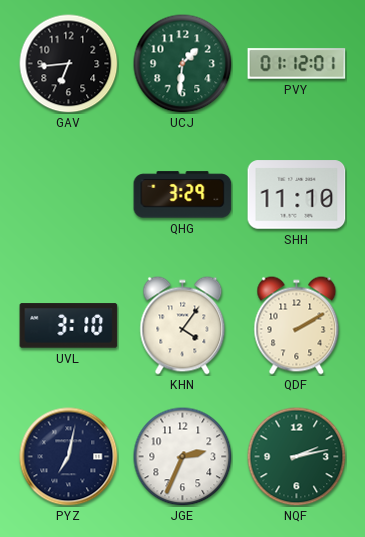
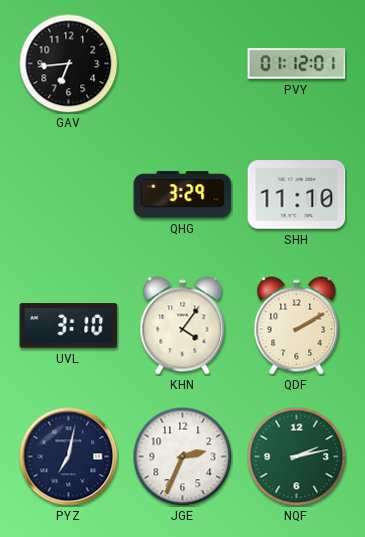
UCJ: 1:31 -> none (183, 64)
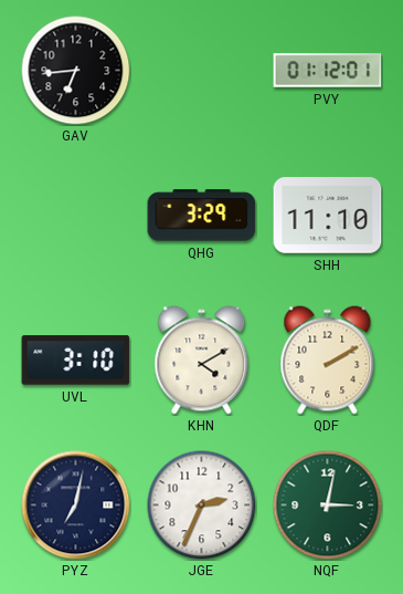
KHN: 4:06 -> 4:10 (202, 361)
NQF: 2:13 -> 3:02 (328, 506)
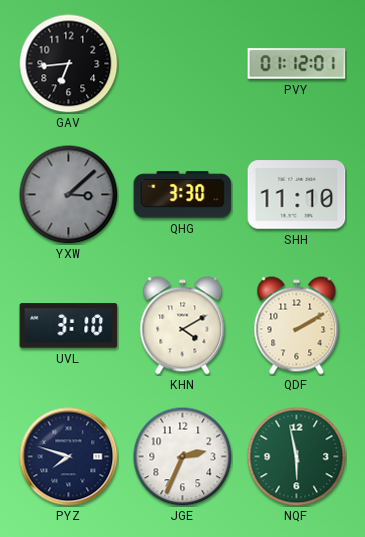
YXW: none -> 3:08 (69, 195)
QHG: 3:29 -> 3:30 (183, 195)
PYZ: 7:02 -> 7:48 (69, 457)
NQF: 3:02 -> 5:58 (297, 457)
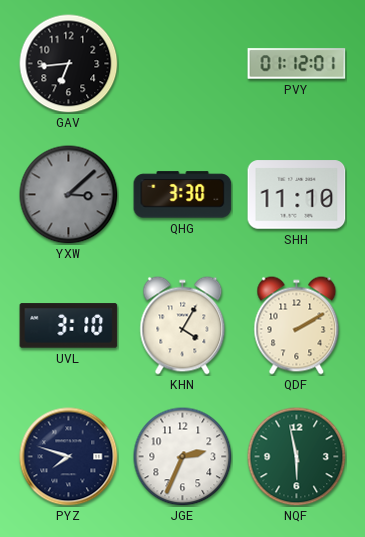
KHN: 4:10 -> 4:05 (183, 326)
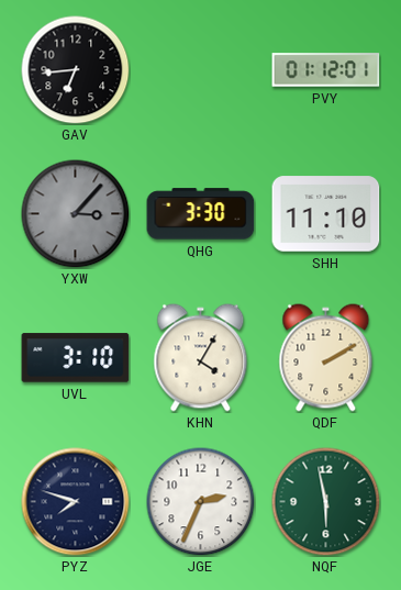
YXW: 3:08 -> 3:07 (76, 214)
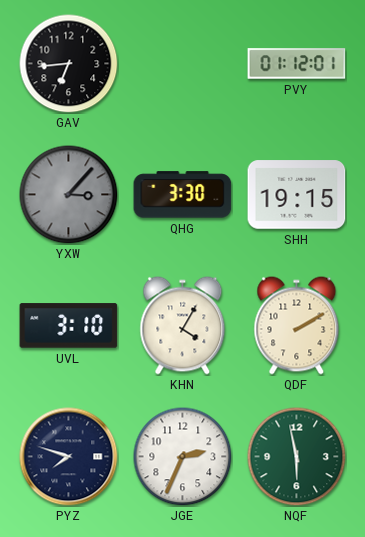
SHH: 11:10 -> 19:15 (297, 195)
